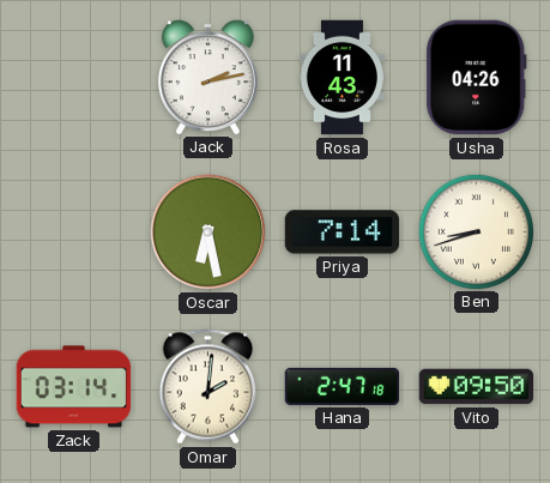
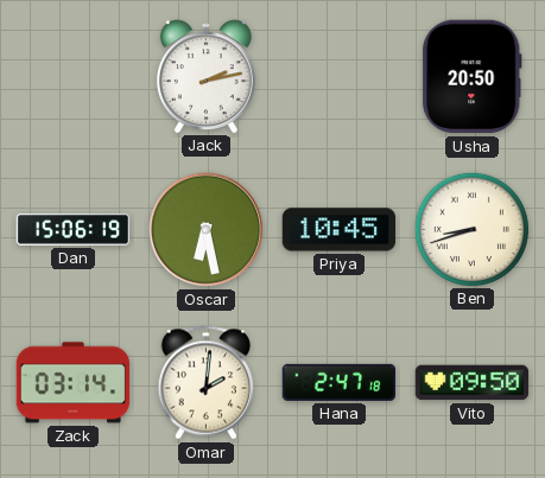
Rosa: 11:43 -> none (342, 78)
Usha: 04:26 -> 20:50 (473, 77)
Dan: none -> 15:06 (74, 230)
Priya: 7:14 -> 10:45 (340, 230)
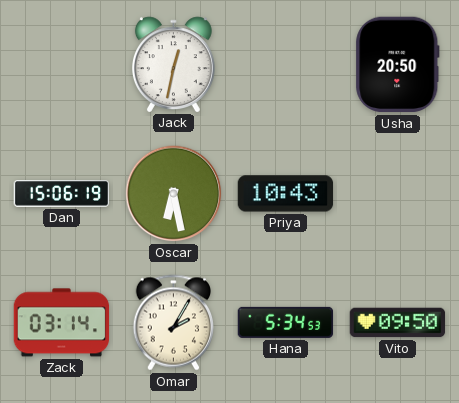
Jack: 2:13 -> 12:32 (173, 64)
Priya: 10:45 -> 10:43 (286, 194)
Ben: 8:42 -> none (471, 229)
Omar: 2:01 -> 2:05 (173, 323)
Hana: 2:47 -> 5:34 (286, 322)
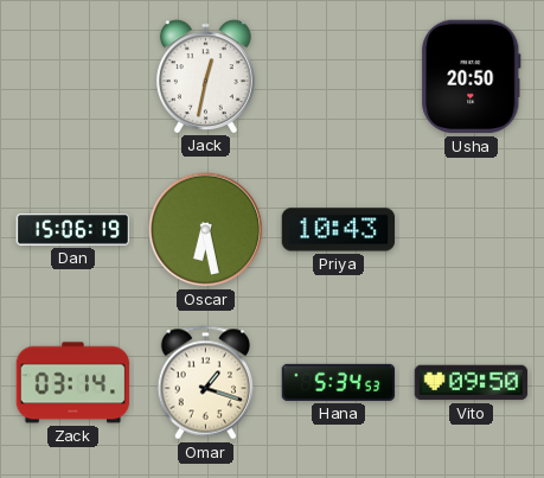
Omar: 2:05 -> 1:18 (205, 383)
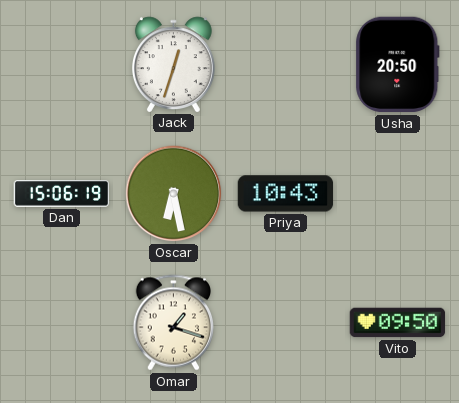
Jack: 12:32 -> 12:33 (173, 64)
Zack: 03:14 -> none (73, 383)
Hana: 5:34 -> none (339, 382)
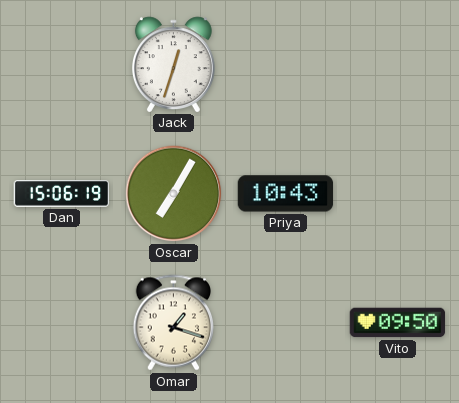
Usha: 20:50 -> none (398, 65)
Oscar: 6:28 -> 7:05 (174, 194)
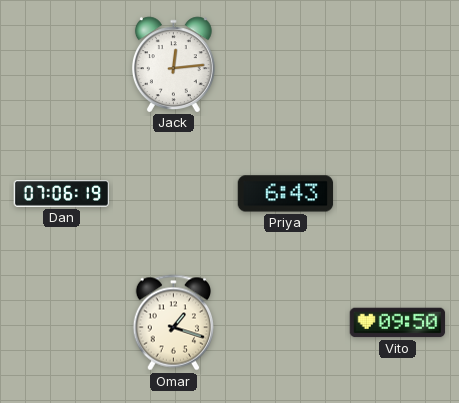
Jack: 12:33 -> 12:14 (173, 64)
Dan: 15:06 -> 07:06 (62, 194)
Oscar: 7:05 -> none (174, 194)
Priya: 10:43 -> 6:43 (286, 194)
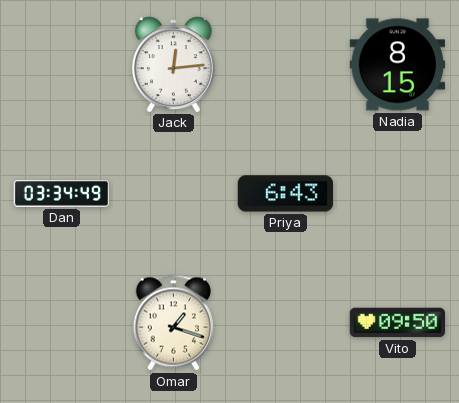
Nadia: none -> 8:15 (398, 65)
Dan: 07:06 -> 03:34 (62, 194)
